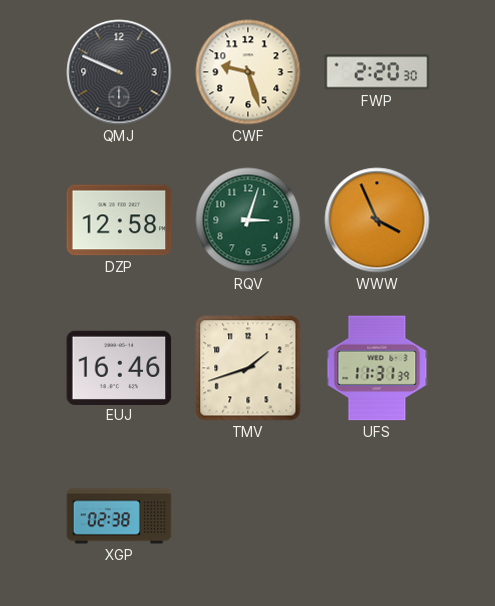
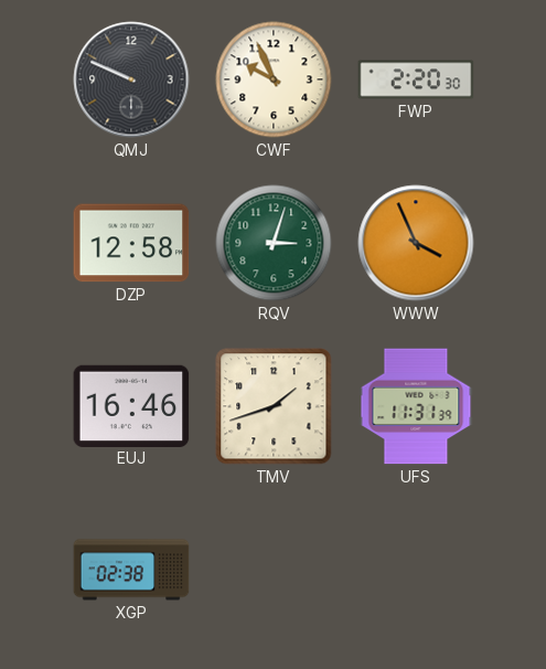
CWF: 9:27 -> 9:56 (274, 79)
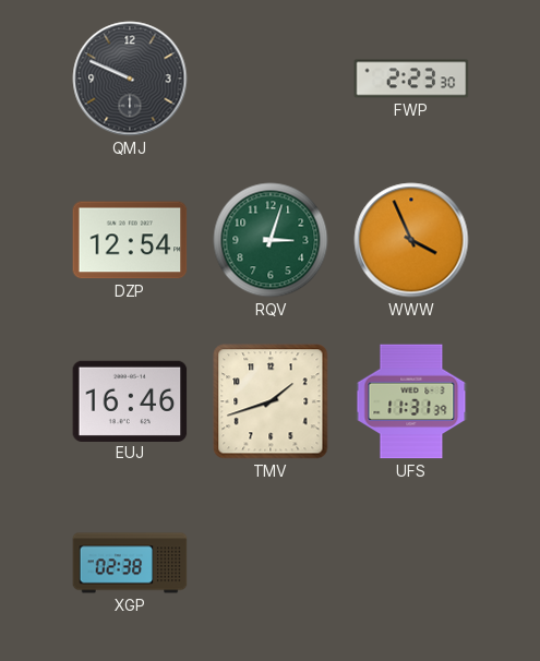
CWF: 9:56 -> none (274, 79)
FWP: 2:20 -> 2:23 (411, 79)
DZP: 12:58 -> 12:54 (130, 240)
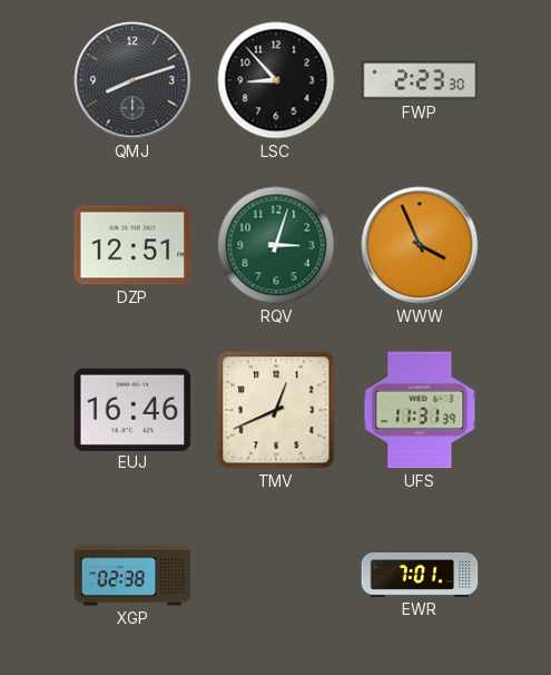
QMJ: 9:49 -> 8:12 (132, 80)
LSC: none -> 8:53 (276, 80)
DZP: 12:54 -> 12:51 (132, 245)
TMV: 1:42 -> 12:41 (276, 410)
EWR: none -> 7:01 (420, 575)
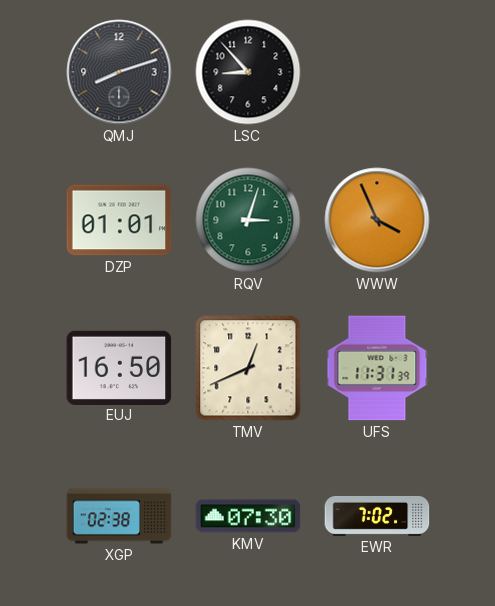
FWP: 2:23 -> none (420, 80)
DZP: 12:51 -> 01:01 (119, 220)
EUJ: 16:46 -> 16:50 (119, 367)
KMV: none -> 07:30 (248, 516)
EWR: 7:01 -> 7:02 (377, 516)
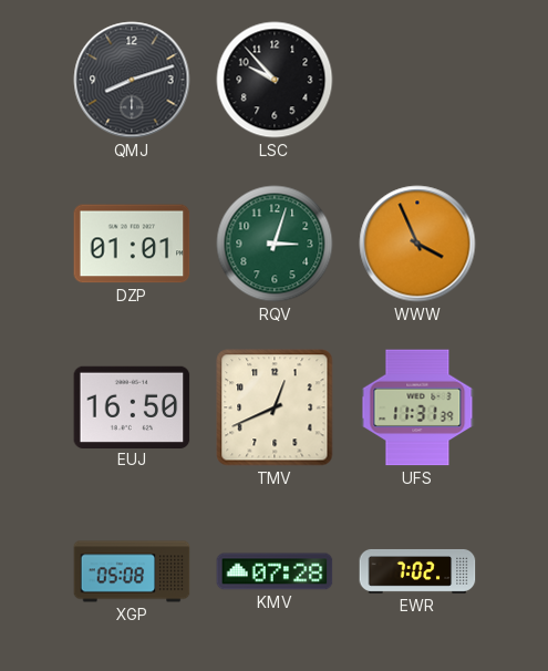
LSC: 8:53 -> 9:53 (275, 80)
XGP: 02:38 -> 05:08 (132, 571)
KMV: 07:30 -> 07:28 (275, 571)
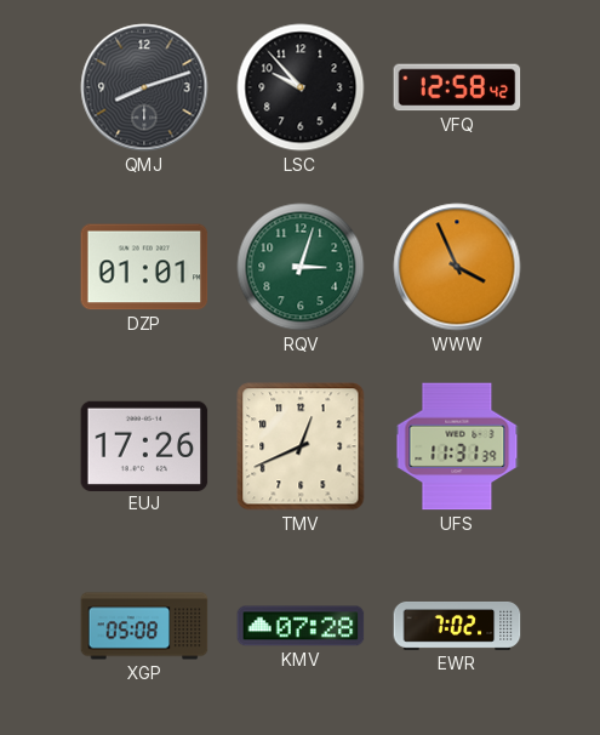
VFQ: none -> 12:58 (457, 87)
EUJ: 16:50 -> 17:26 (144, 445)
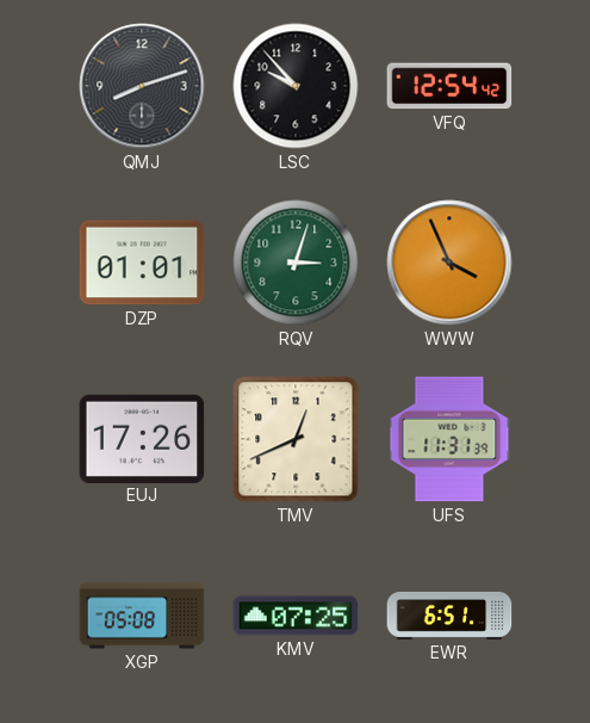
VFQ: 12:58 -> 12:54 (449, 86)
KMV: 07:28 -> 07:25 (296, 616)
EWR: 7:02 -> 6:51 (449, 616)
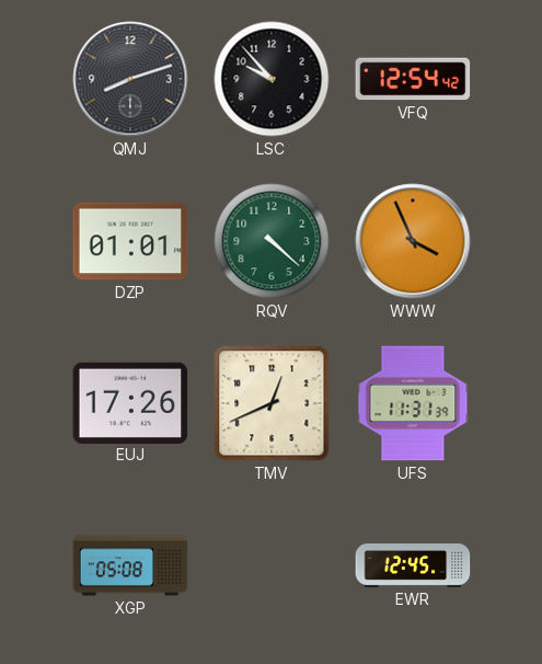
RQV: 3:03 -> 4:22 (272, 241)
KMV: 07:25 -> none (296, 616)
EWR: 6:51 -> 12:45 (413, 565)
